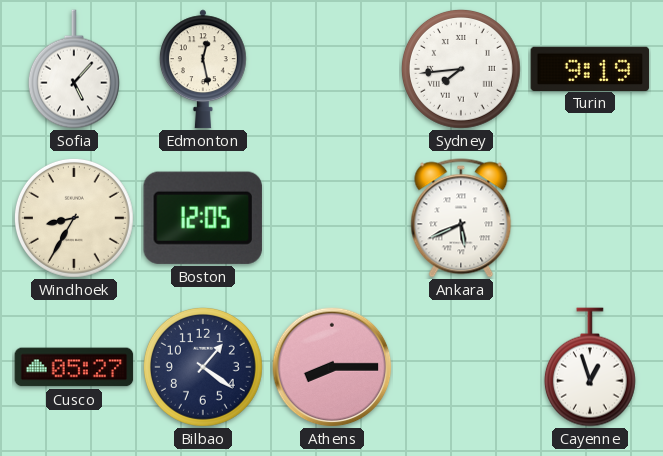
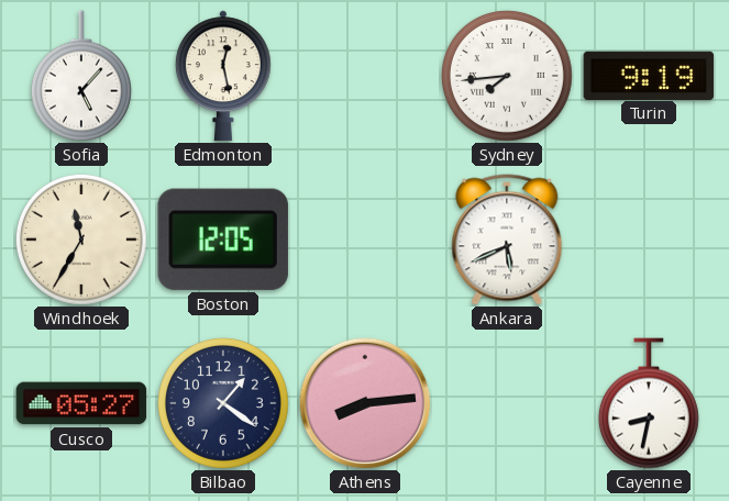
Windhoek: 8:35 -> 11:35 (81, 240)
Athens: 8:15 -> 8:14 (365, 403)
Cayenne: 12:57 -> 8:32 (649, 403)
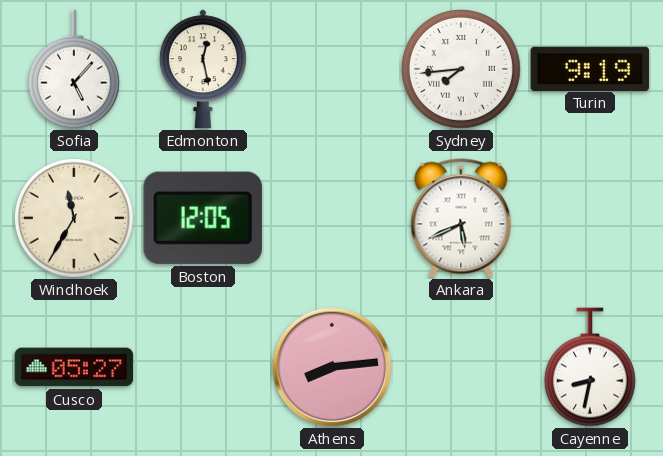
Bilbao: 1:21 -> none (223, 403)
